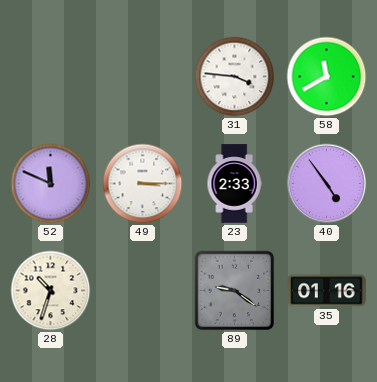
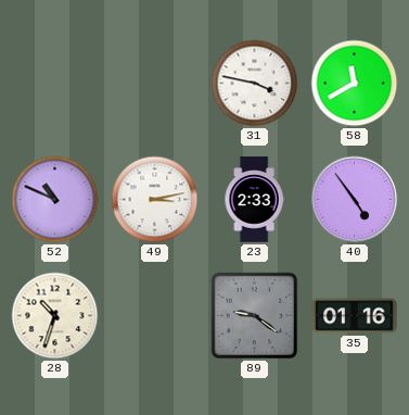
31: 3:46 -> 3:47 (255, 84)
52: 11:49 -> 10:49 (55, 200)
49: 3:15 -> 3:13 (155, 200)
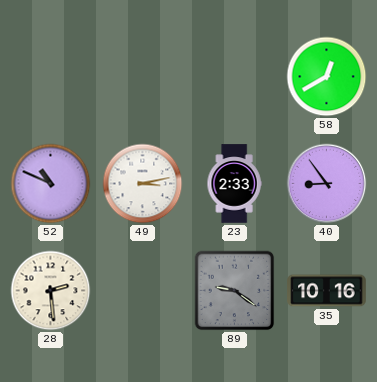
31: 3:47 -> none (255, 84)
58: 11:40 -> 12:40 (327, 77)
40: 4:54 -> 8:54 (327, 184)
28: 10:33 -> 2:29 (51, 291)
35: 01:16 -> 10:16 (327, 291)
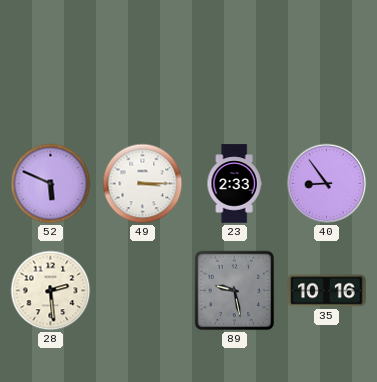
58: 12:40 -> none (327, 77)
52: 10:49 -> 5:49 (51, 184)
49: 3:13 -> 3:15 (143, 184)
89: 9:21 -> 9:28 (235, 291)
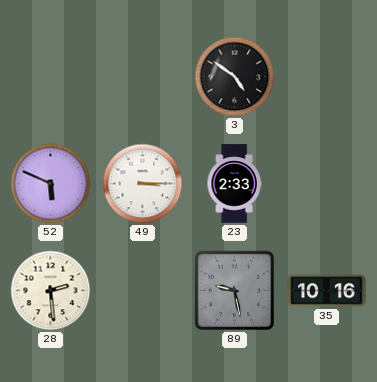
3: none -> 4:51 (235, 77)
40: 8:54 -> none (327, 184)
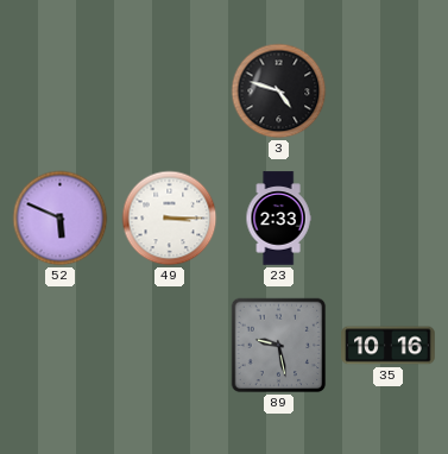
3: 4:51 -> 4:48 (279, 92)
28: 2:29 -> none (51, 291)
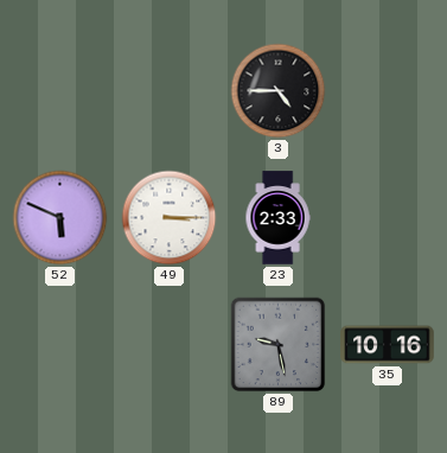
3: 4:48 -> 4:45 (279, 91)
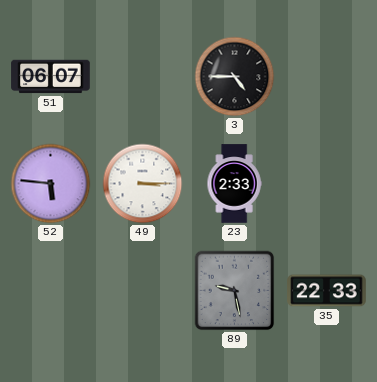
51: none -> 06:07 (51, 77)
52: 5:49 -> 5:46 (51, 184)
35: 10:16 -> 22:33 (327, 291)
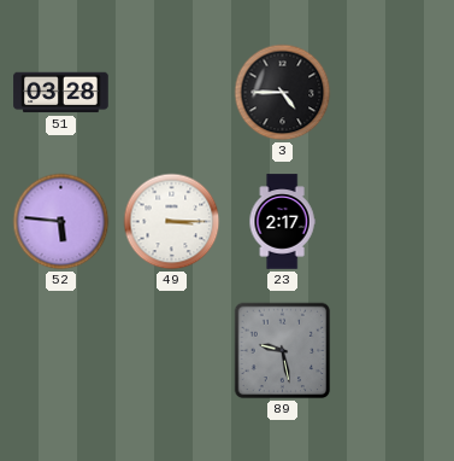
51: 06:07 -> 03:28 (61, 93)
23: 2:33 -> 2:17 (282, 222)
35: 22:33 -> none (327, 291)
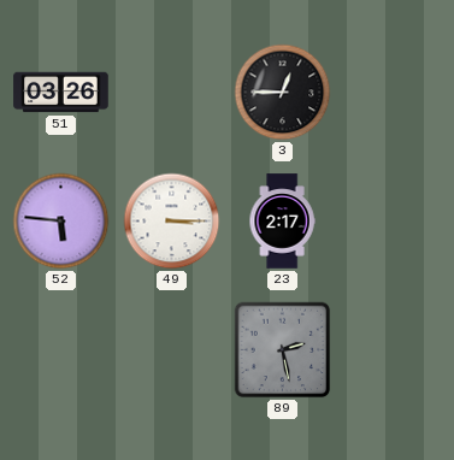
51: 03:28 -> 03:26 (61, 93)
3: 4:45 -> 12:45 (283, 93)
89: 9:28 -> 2:28 (283, 350)
